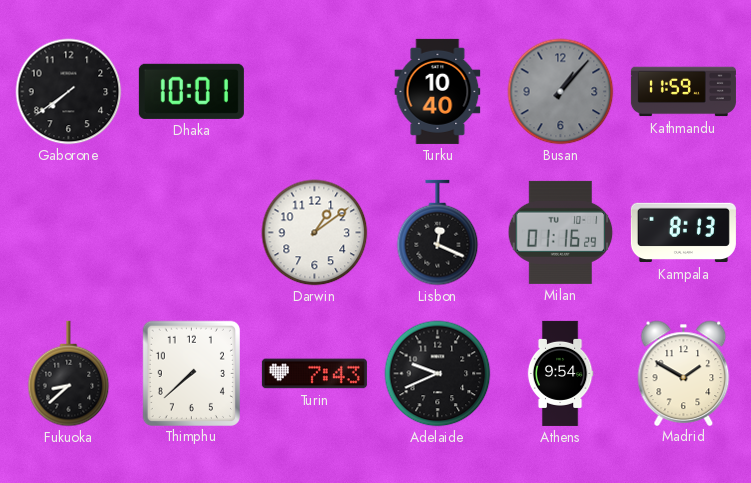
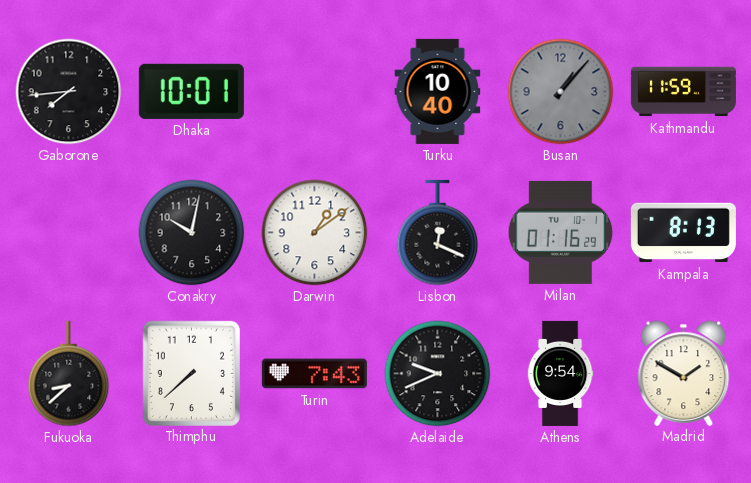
Gaborone: 7:39 -> 7:44 (69, 92)
Conakry: none -> 10:02 (192, 233)
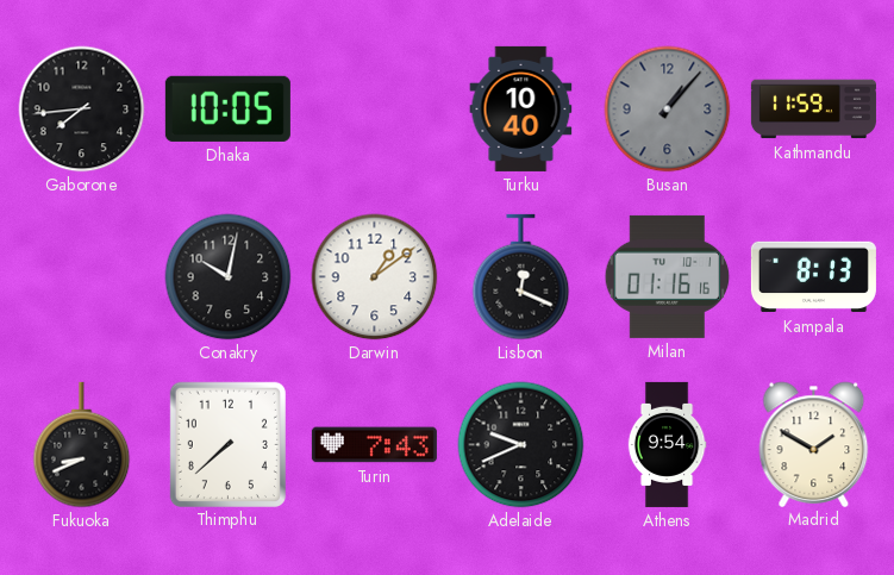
Dhaka: 10:01 -> 10:05 (227, 108)
Milan: 01:16:29 -> 01:16:16 (668, 276)
Fukuoka: 8:38 -> 8:41 (82, 445)
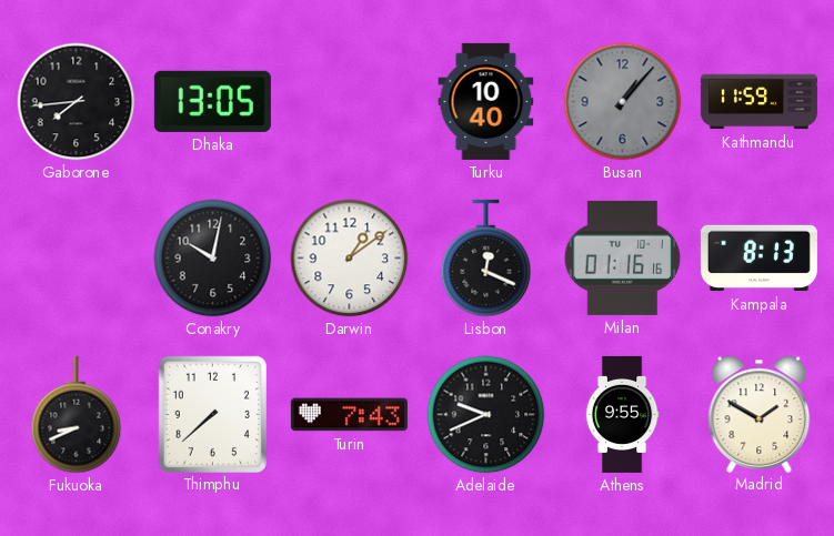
Dhaka: 10:05 -> 13:05 (212, 101)
Athens: 9:54 -> 9:55 (622, 414)
